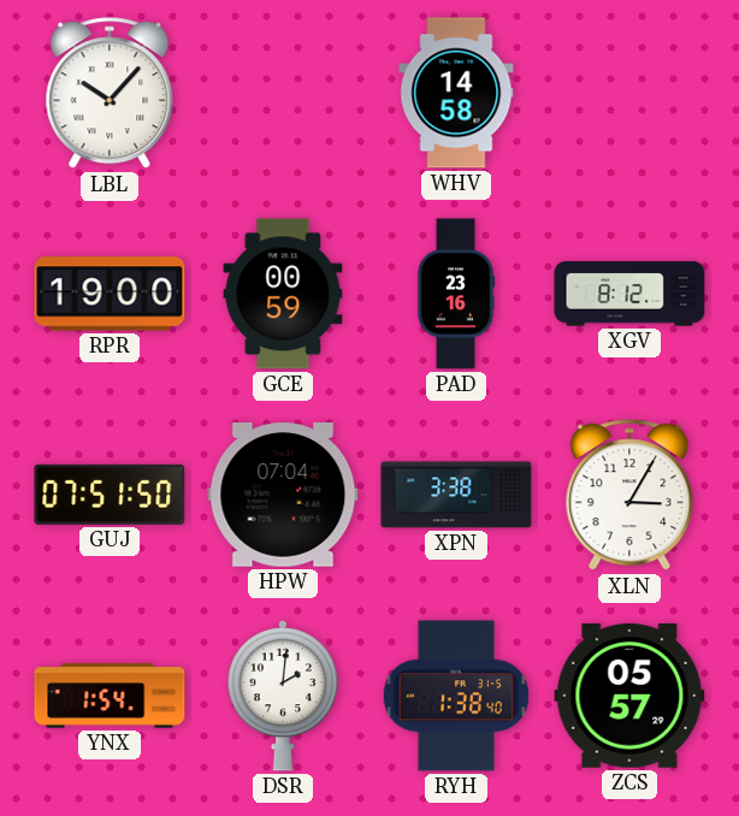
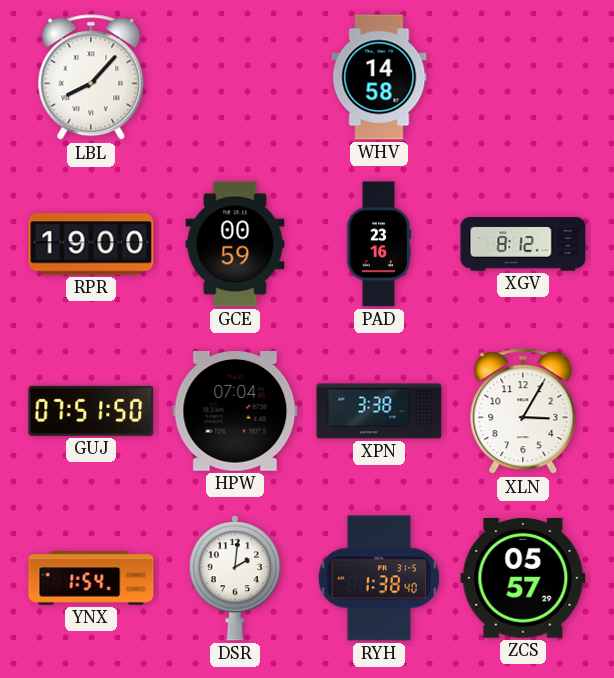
LBL: 10:07 -> 8:07 (91, 78)
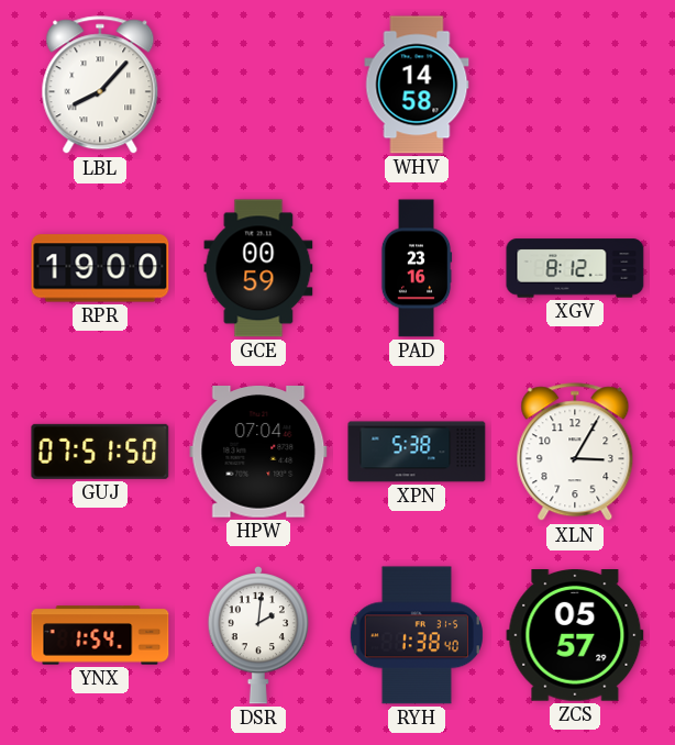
XPN: 3:38 -> 5:38 (417, 452)
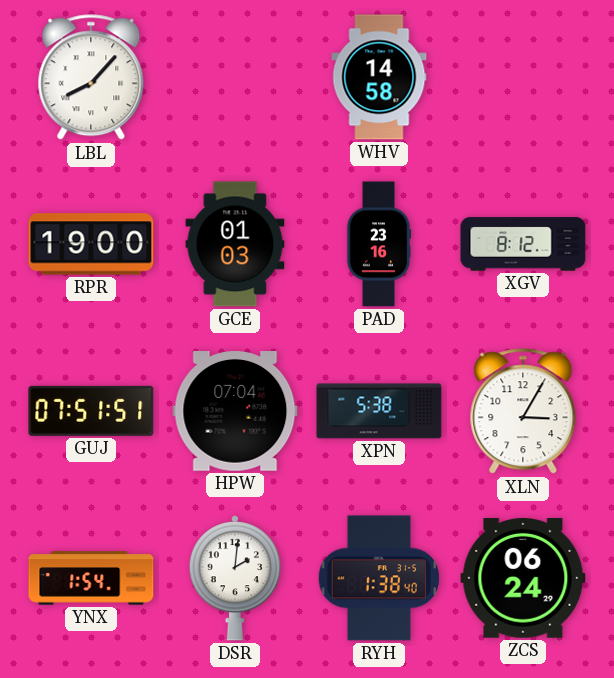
GCE: 00:59 -> 01:03 (235, 244)
GUJ: 07:51:50 -> 07:51:51 (91, 411)
ZCS: 05:57 -> 06:24 (523, 579)
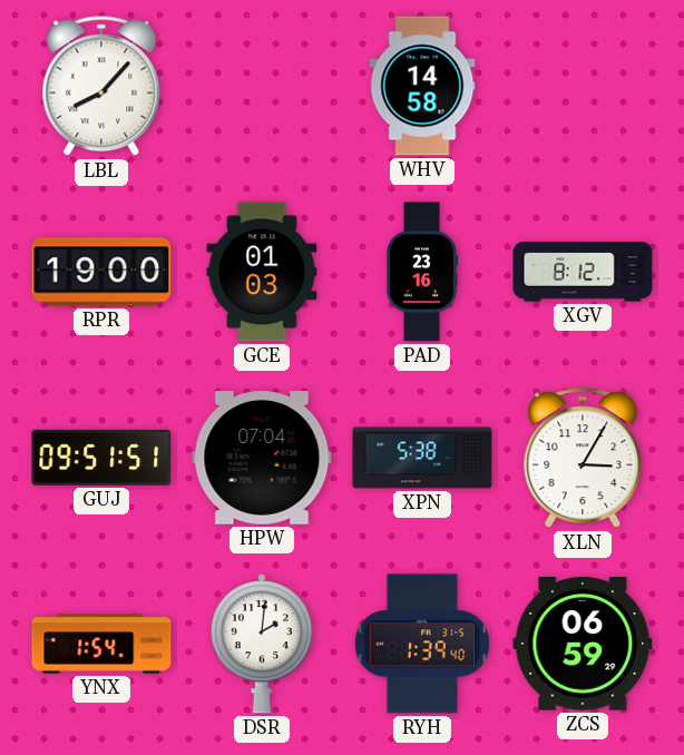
GUJ: 07:51 -> 09:51 (101, 458)
RYH: 1:38 -> 1:39 (421, 644)
ZCS: 06:24 -> 06:59 (583, 645)
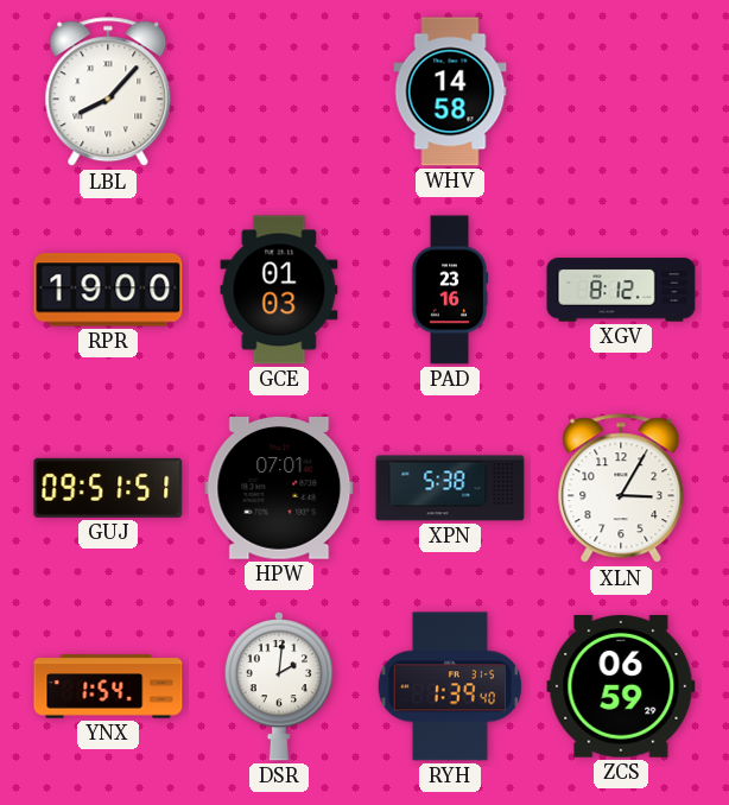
HPW: 07:04 -> 07:01 (279, 489)
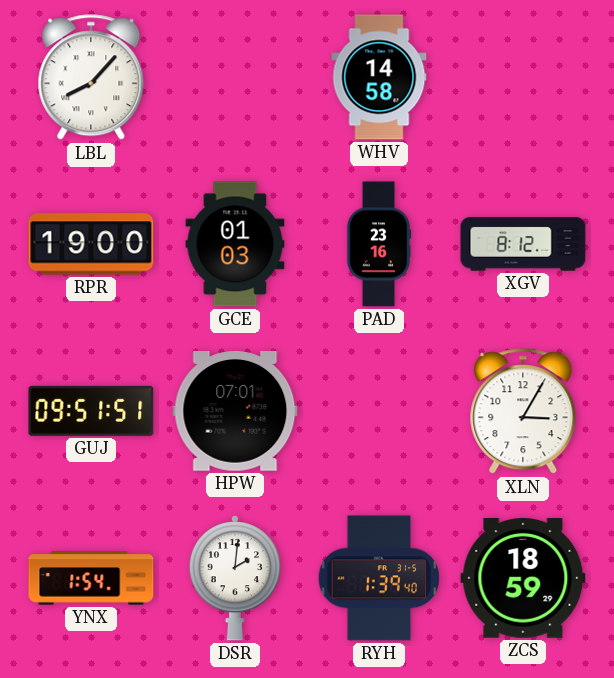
XPN: 5:38 -> none (450, 488)
ZCS: 06:59 -> 18:59 (523, 579)
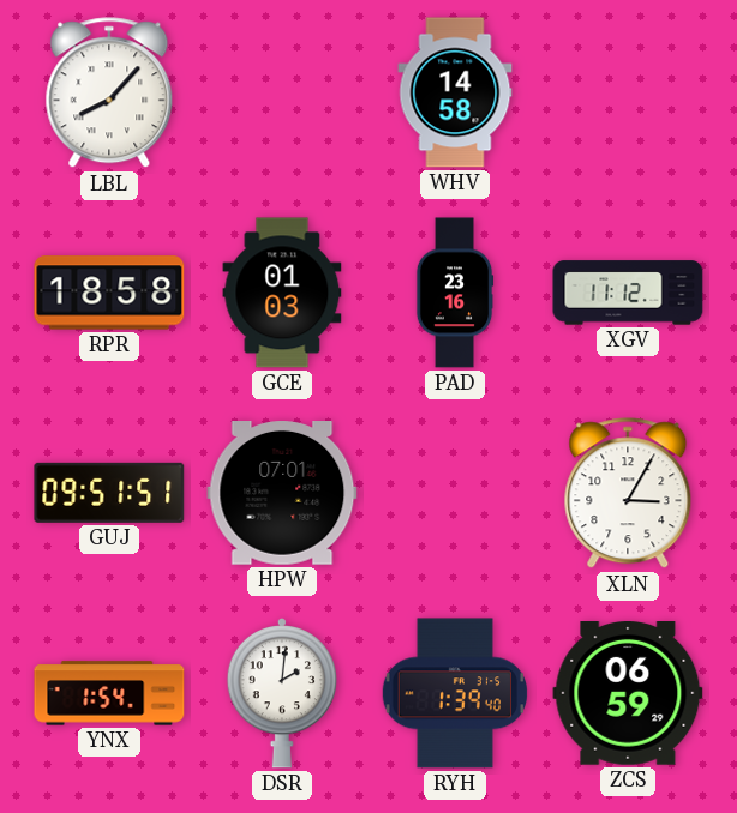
RPR: 19:00 -> 18:58 (109, 293)
XGV: 8:12 -> 11:12 (628, 293)
ZCS: 18:59 -> 06:59 (628, 694)
